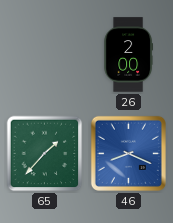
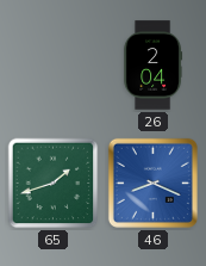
26: 2:00 -> 2:04 (152, 66)
65: 1:37 -> 1:42 (54, 184)
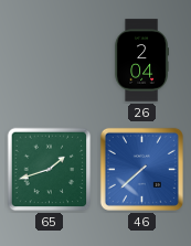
46: 8:19 -> 7:38 (141, 169)
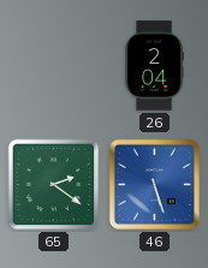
65: 1:42 -> 2:21 (54, 185)
46: 7:38 -> 5:27 (154, 184)
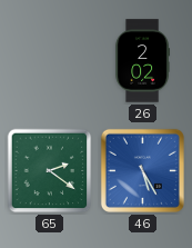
26: 2:04 -> 2:02 (142, 61)
46: 5:27 -> 5:25 (142, 170)
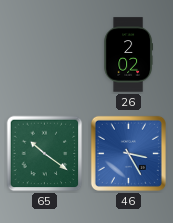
65: 2:21 -> 10:21 (45, 154)
46: 5:25 -> 3:25 (128, 153)
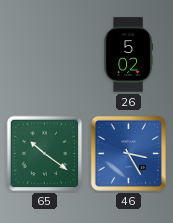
26: 2:02 -> 5:02 (128, 55)
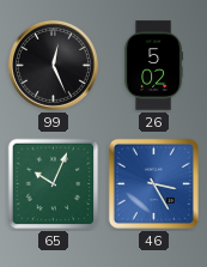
99: none -> 12:26 (53, 65)
65: 10:21 -> 10:04 (54, 184)
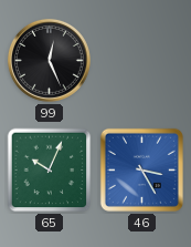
26: 5:02 -> none (153, 66)
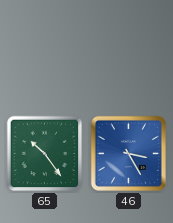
99: 12:26 -> none (49, 60)
65: 10:04 -> 10:24 (45, 154)
